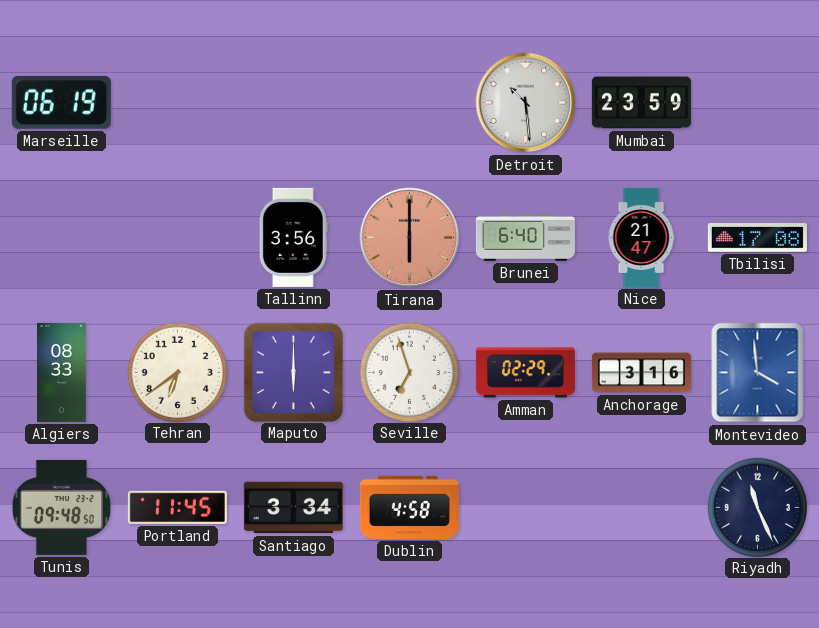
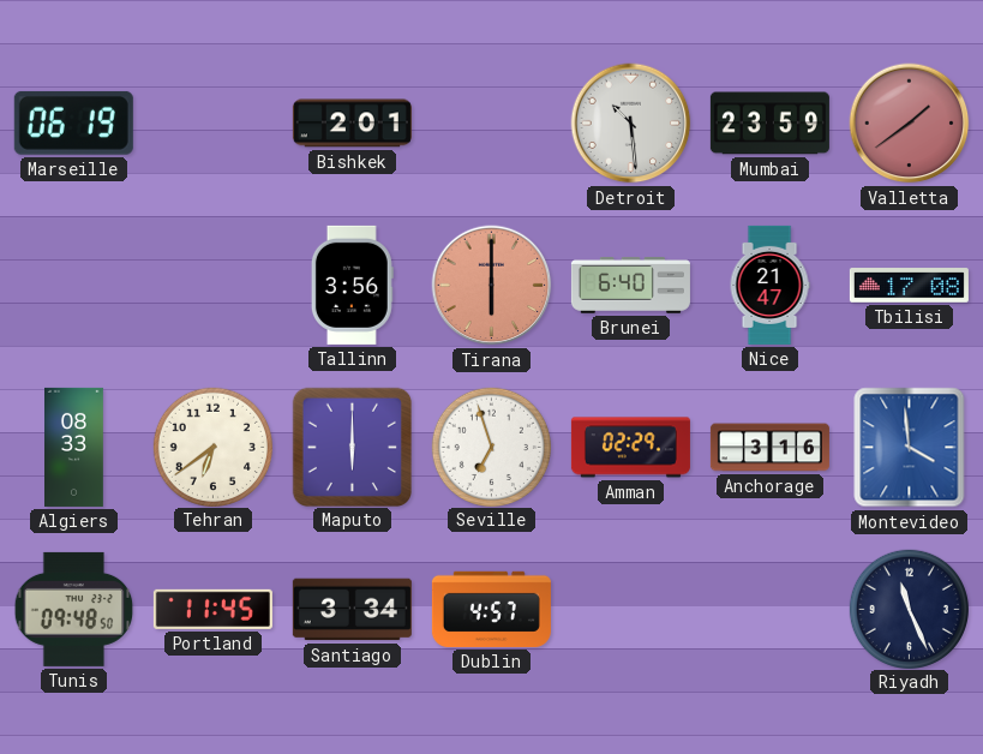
Bishkek: none -> 2:01 (352, 124)
Valletta: none -> 1:39 (910, 124)
Dublin: 4:58 -> 4:57 (491, 609)
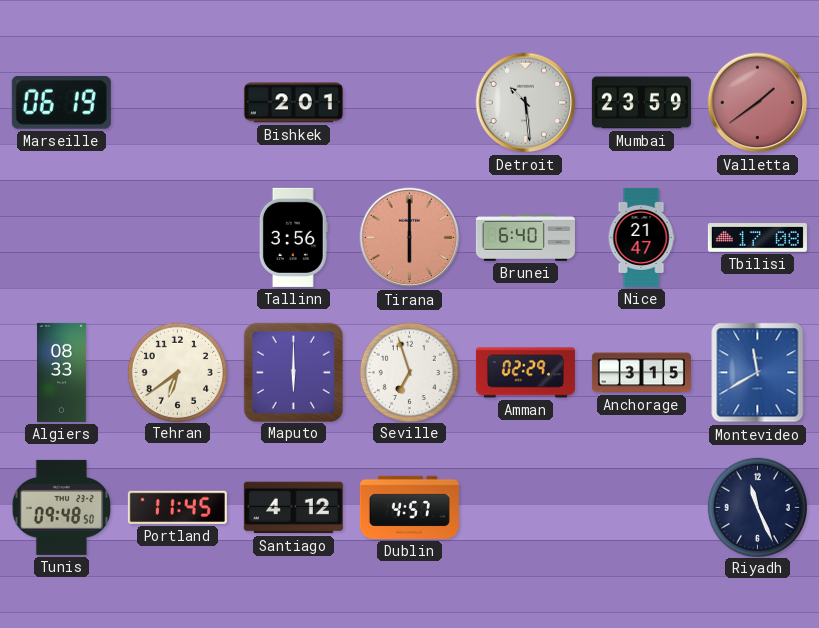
Anchorage: 3:16 -> 3:15 (641, 373)
Montevideo: 3:59 -> 11:40 (758, 373)
Santiago: 3:34 -> 4:12 (293, 508)
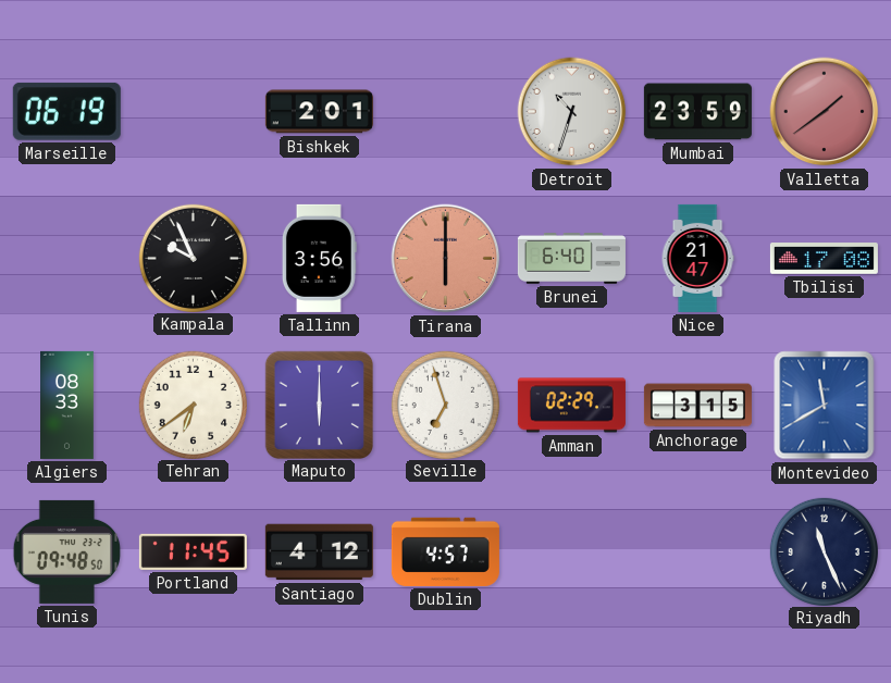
Detroit: 10:29 -> 10:33 (572, 112)
Kampala: none -> 9:56 (193, 258)
